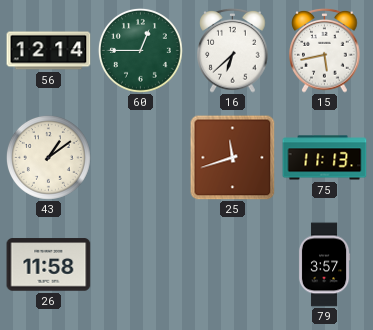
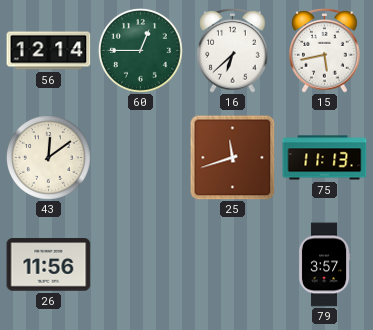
43: 1:09 -> 12:09 (48, 157)
26: 11:58 -> 11:56 (49, 265)
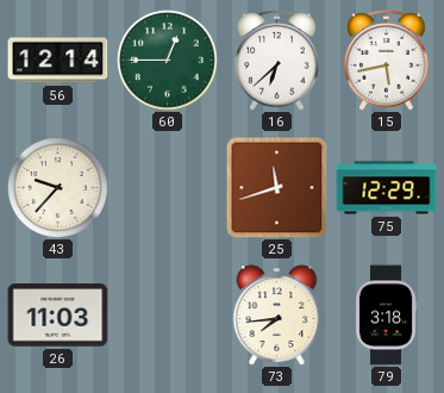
43: 12:09 -> 9:37 (57, 187)
75: 11:13 -> 12:29 (387, 188)
26: 11:56 -> 11:03 (58, 316)
73: none -> 7:44 (277, 316)
79: 3:57 -> 3:18 (386, 316)
